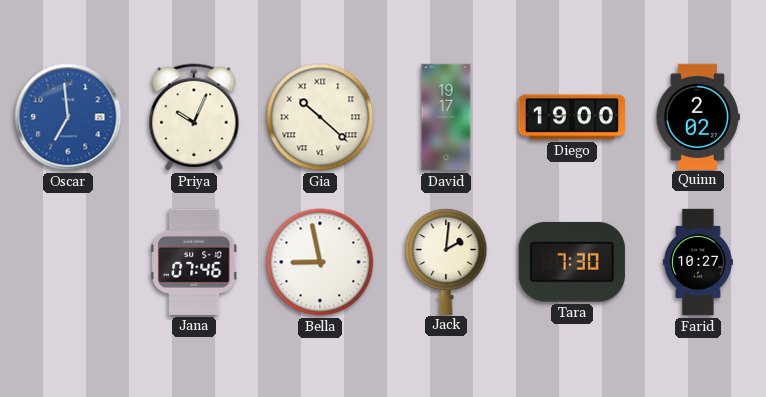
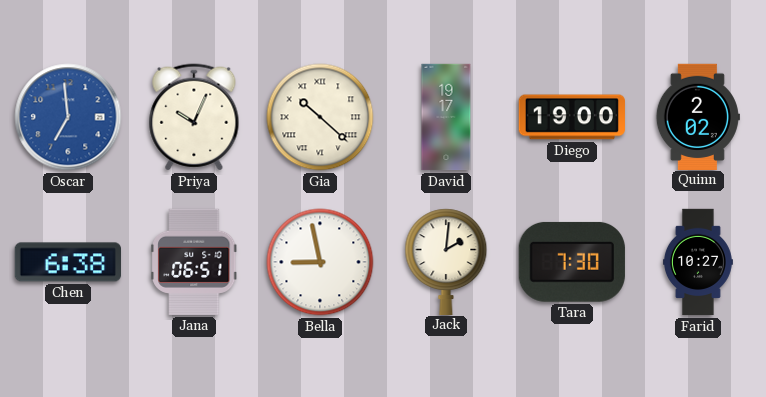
Chen: none -> 6:38 (67, 262)
Jana: 07:46 -> 06:51 (195, 262)
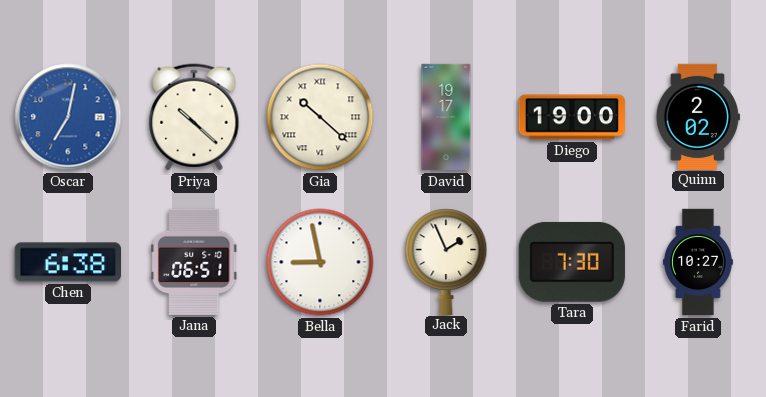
Oscar: 6:59 -> 7:02 (68, 117)
Priya: 10:04 -> 10:22 (194, 117)
Jack: 2:01 -> 1:56 (446, 261)
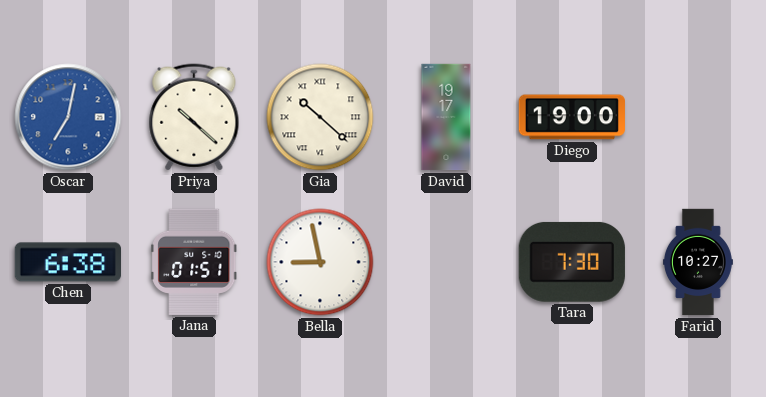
Quinn: 2:02 -> none (698, 116)
Jana: 06:51 -> 01:51 (195, 262)
Jack: 1:56 -> none (446, 261)
